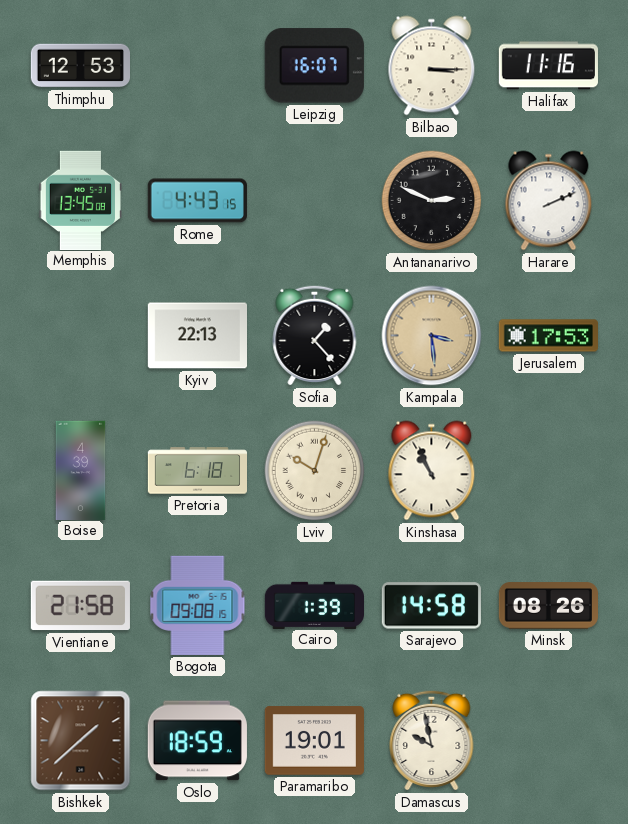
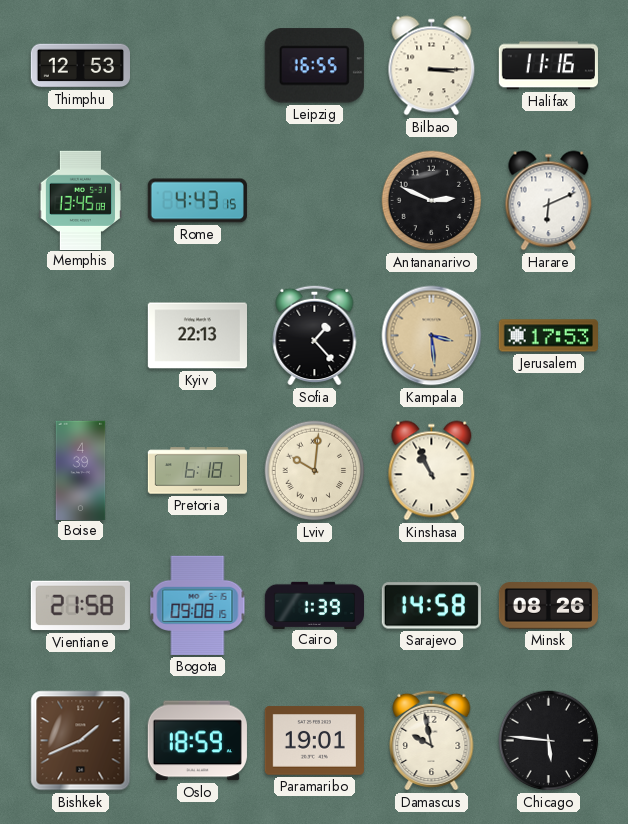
Leipzig: 16:07 -> 16:55 (314, 66)
Harare: 2:11 -> 6:11 (549, 201)
Lviv: 10:03 -> 10:01 (315, 471)
Bishkek: 1:38 -> 1:41 (81, 741)
Chicago: none -> 5:46 (549, 741)
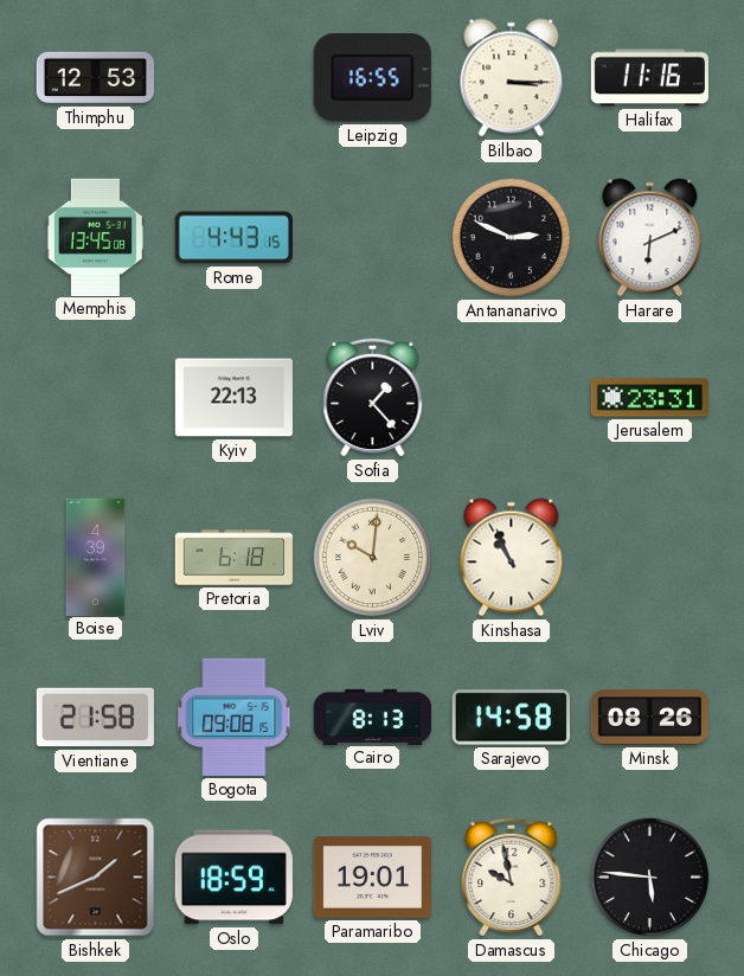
Kampala: 3:29 -> none (432, 336)
Jerusalem: 17:53 -> 23:31 (649, 398)
Cairo: 1:39 -> 8:13 (372, 717)
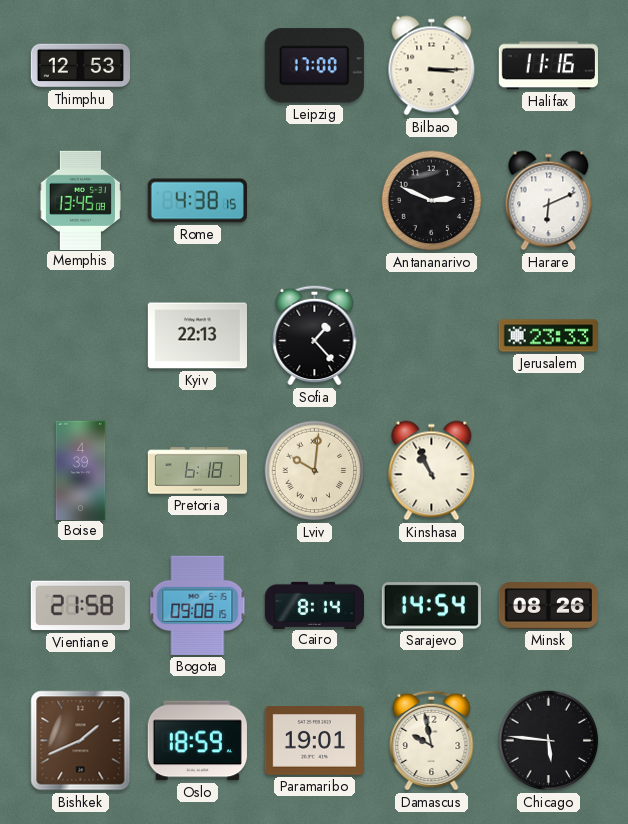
Leipzig: 16:55 -> 17:00 (314, 66)
Rome: 4:43 -> 4:38 (197, 201)
Jerusalem: 23:31 -> 23:33 (548, 336)
Cairo: 8:13 -> 8:14 (314, 605)
Sarajevo: 14:58 -> 14:54 (431, 606)
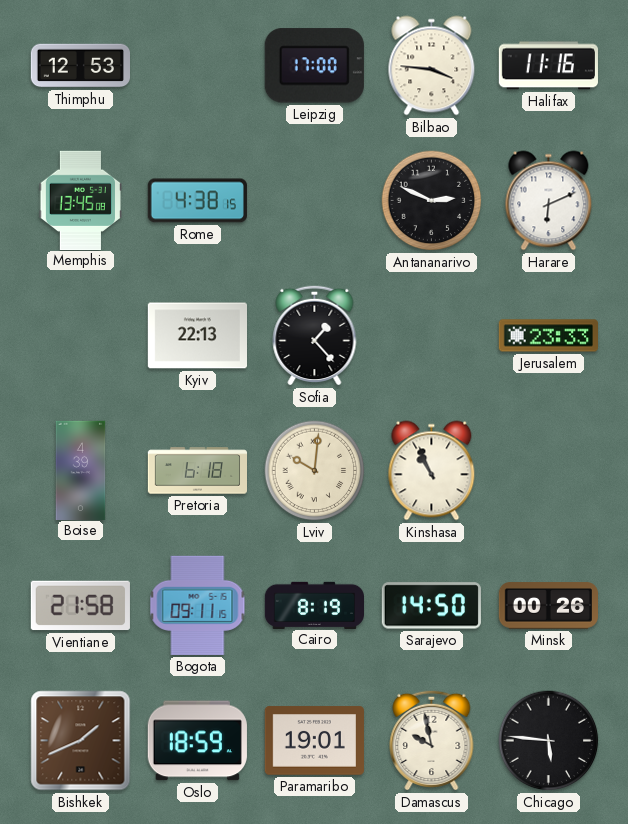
Bilbao: 3:15 -> 3:46 (432, 66)
Bogota: 09:08 -> 09:11 (198, 605)
Cairo: 8:14 -> 8:19 (314, 605)
Sarajevo: 14:54 -> 14:50 (431, 606)
Minsk: 08:26 -> 00:26 (548, 606)
